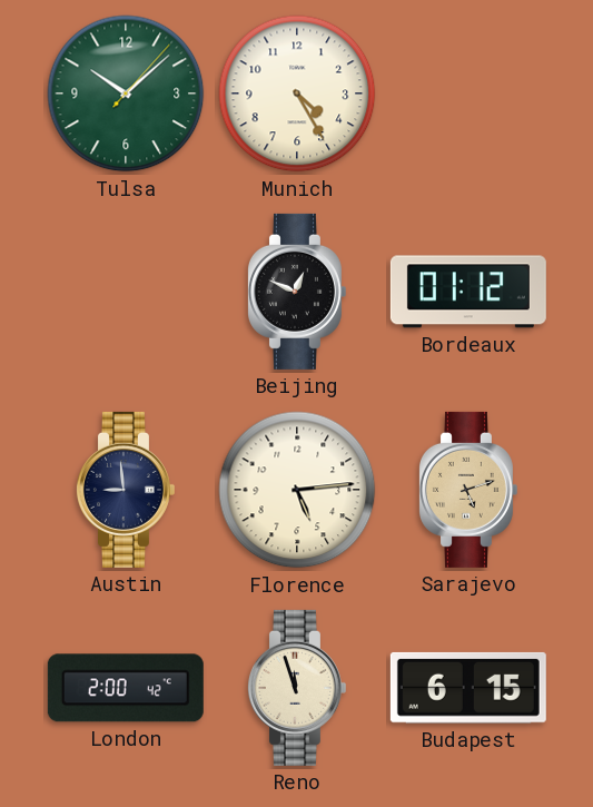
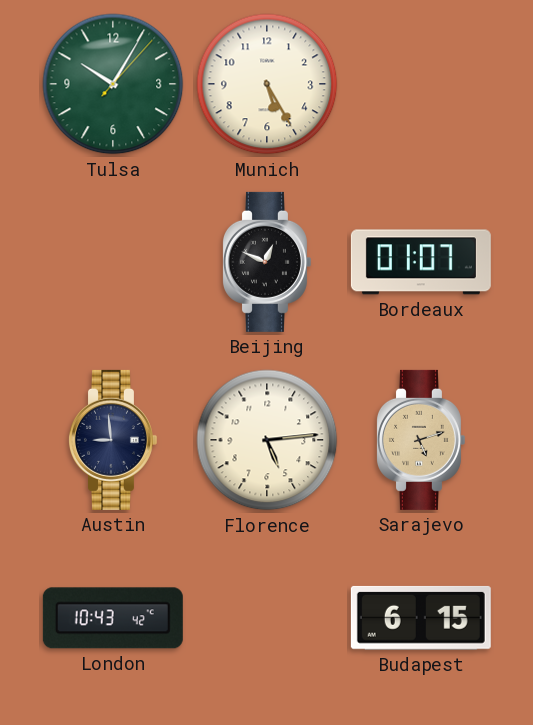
Tulsa: 10:08 -> 10:05 (113, 84)
Munich: 4:25 -> 5:25 (267, 84)
Bordeaux: 01:12 -> 01:07 (421, 262)
London: 2:00 -> 10:43 (113, 618)
Reno: 11:57 -> none (296, 688)
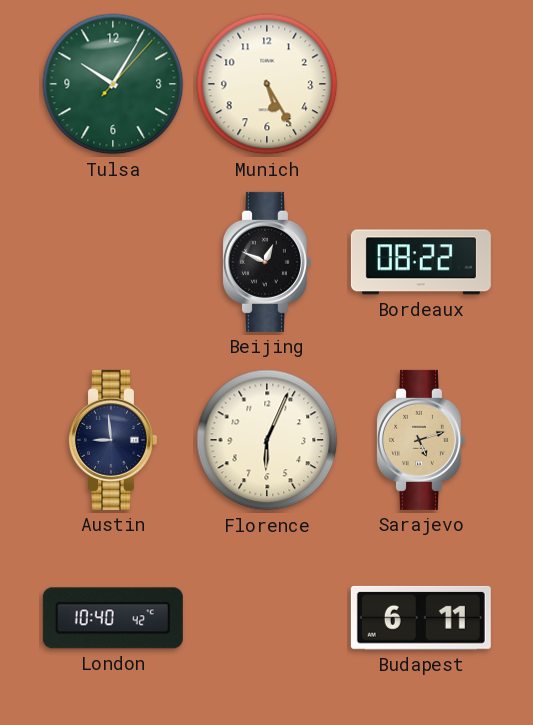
Bordeaux: 01:07 -> 08:22 (421, 262)
Florence: 5:14 -> 6:04 (267, 440)
London: 10:43 -> 10:40 (113, 618)
Budapest: 6:15 -> 6:11 (421, 618)
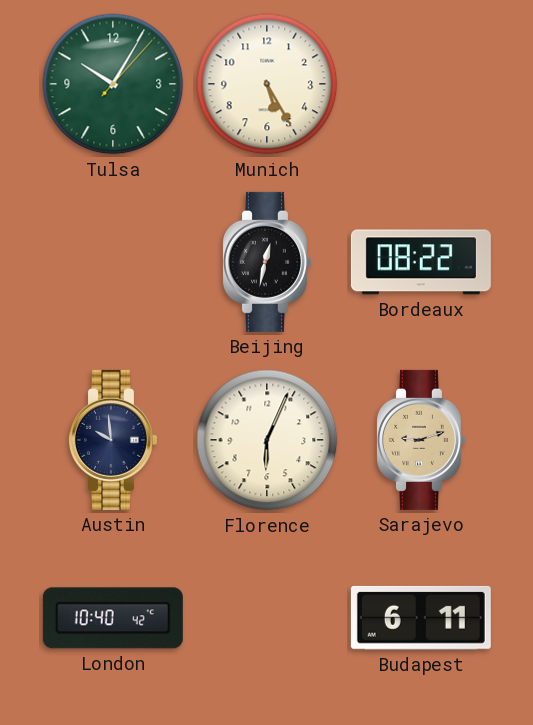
Beijing: 12:49 -> 12:32 (266, 262)
Austin: 8:59 -> 9:59 (112, 440)
Sarajevo: 5:12 -> 9:12 (420, 440)
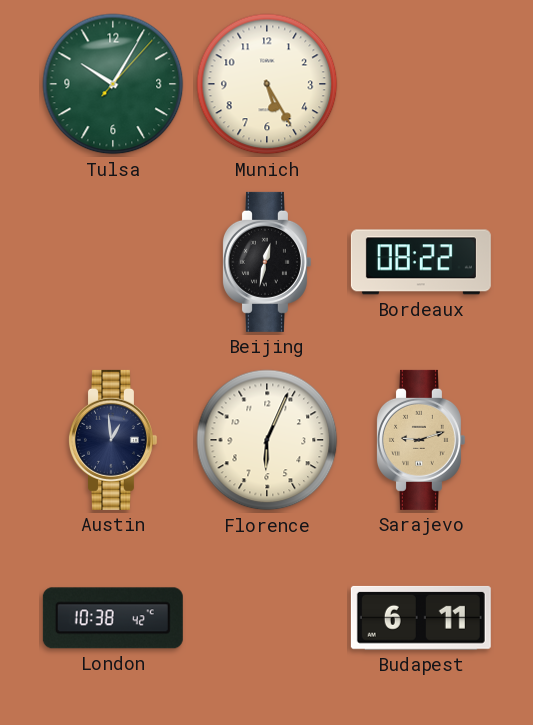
Austin: 9:59 -> 12:59 (112, 440)
London: 10:40 -> 10:38 (113, 618)
